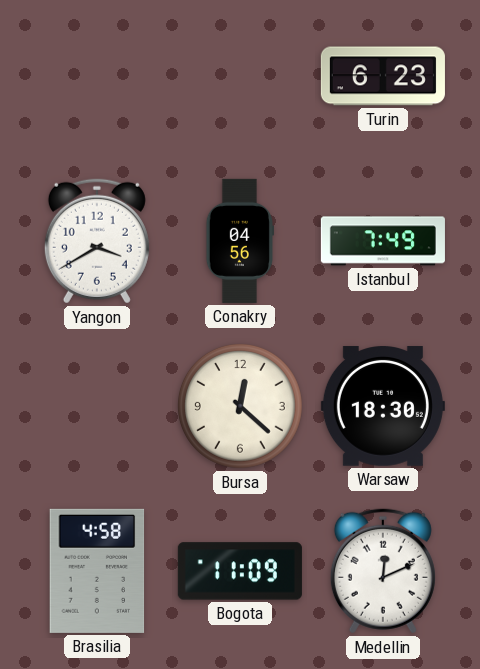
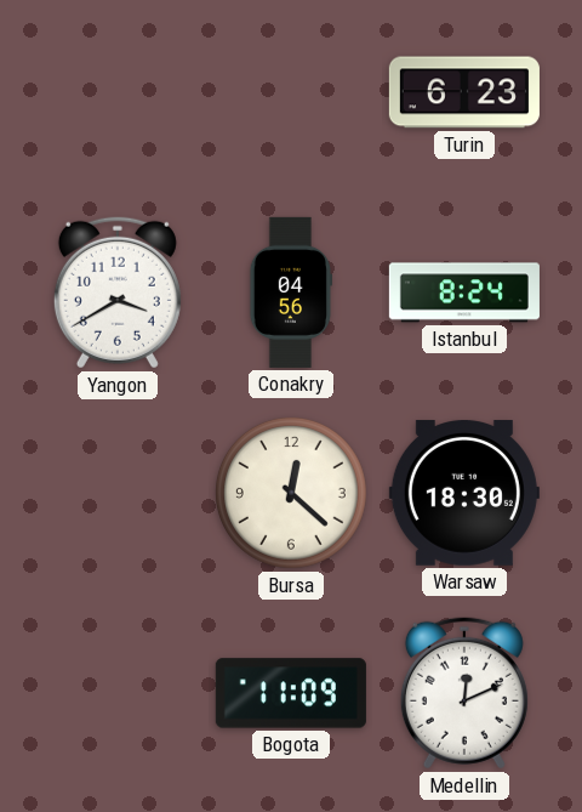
Istanbul: 7:49 -> 8:24 (464, 293)
Brasilia: 4:58 -> none (97, 571)
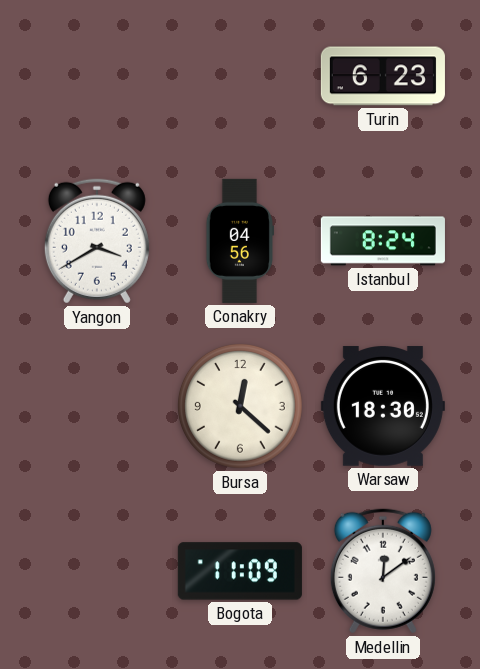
Medellin: 12:11 -> 12:09 (383, 571)
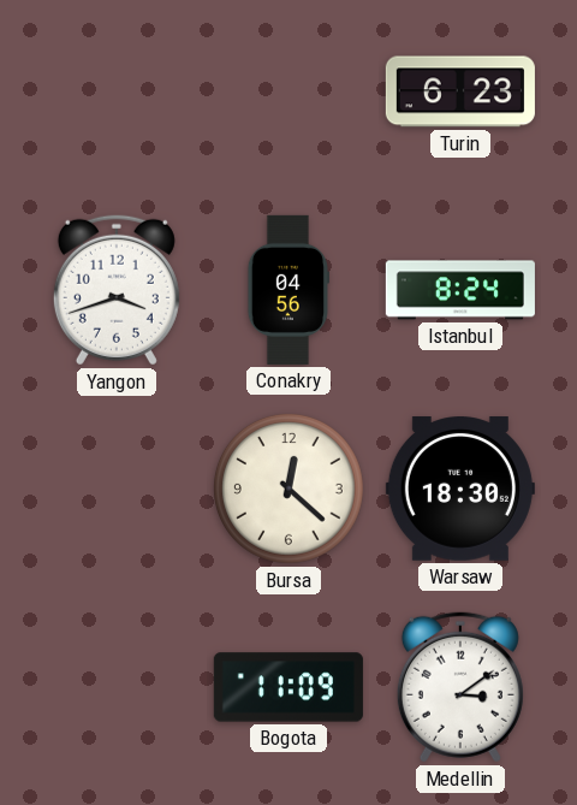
Yangon: 3:40 -> 3:42 (117, 290)
Medellin: 12:09 -> 3:09 (460, 687)
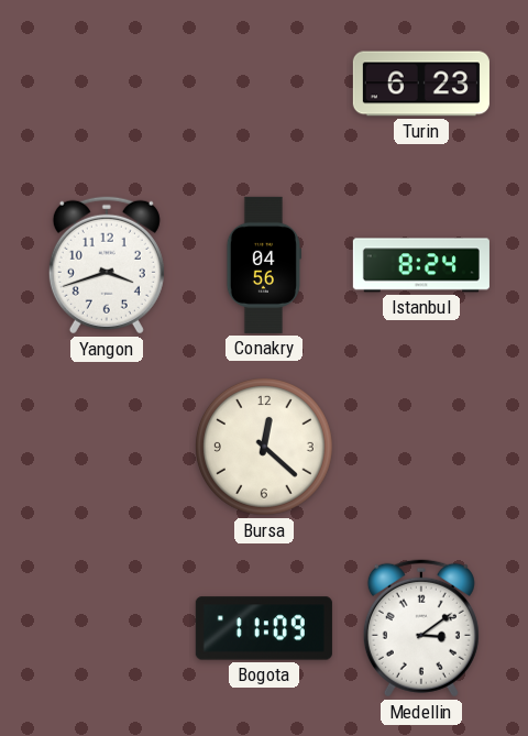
Warsaw: 18:30 -> none (460, 489)
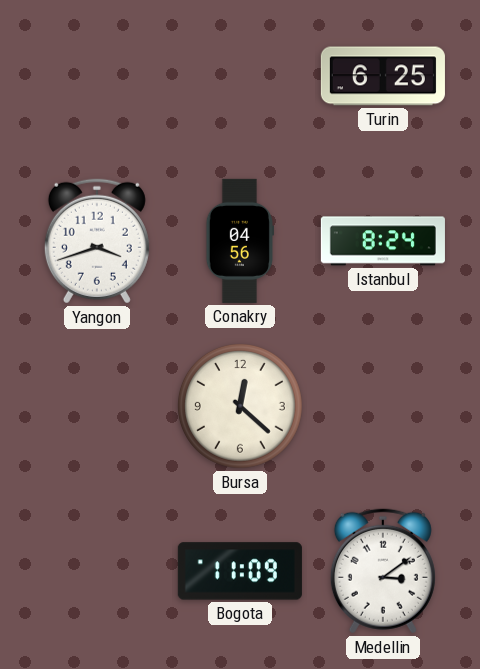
Turin: 6:23 -> 6:25 (383, 76)
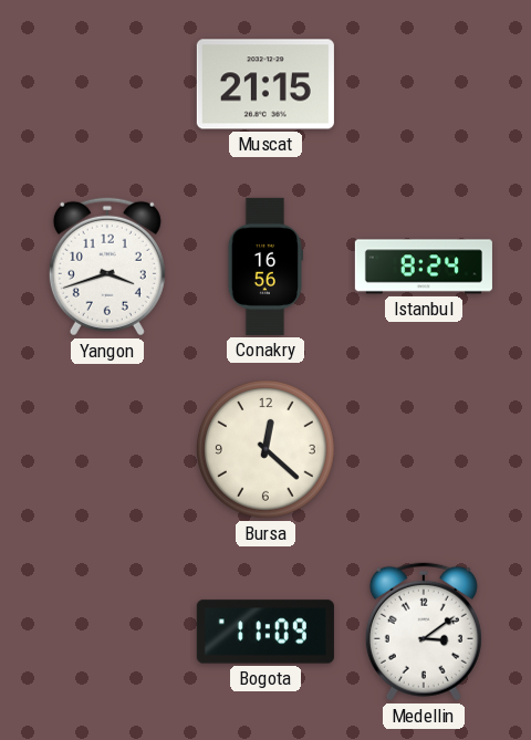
Muscat: none -> 21:15 (265, 84)
Turin: 6:25 -> none (383, 76)
Conakry: 04:56 -> 16:56 (265, 267)
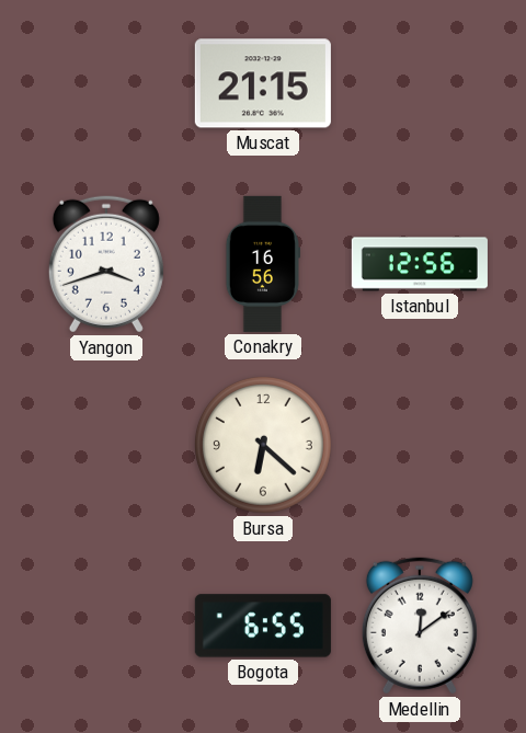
Istanbul: 8:24 -> 12:56 (420, 264)
Bursa: 12:22 -> 6:22 (263, 445)
Bogota: 11:09 -> 6:55 (263, 626)
Medellin: 3:09 -> 12:09 (420, 626)
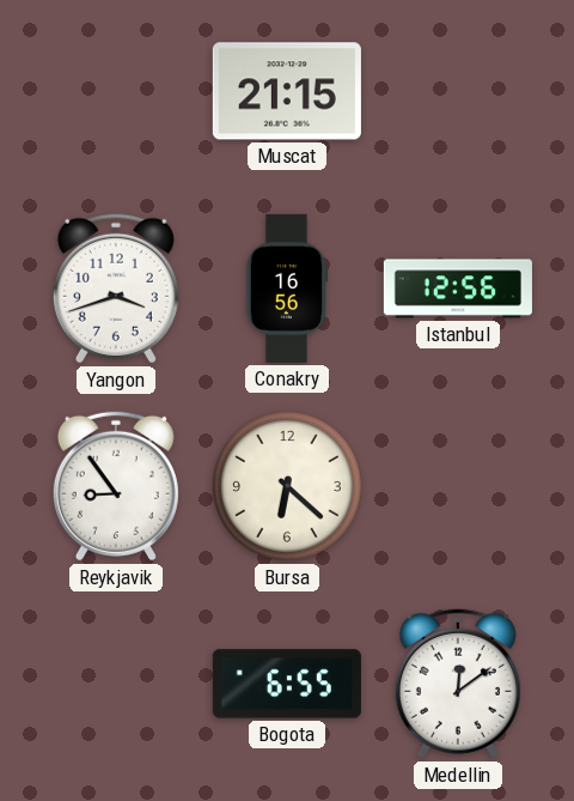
Reykjavik: none -> 8:54 (116, 486)
